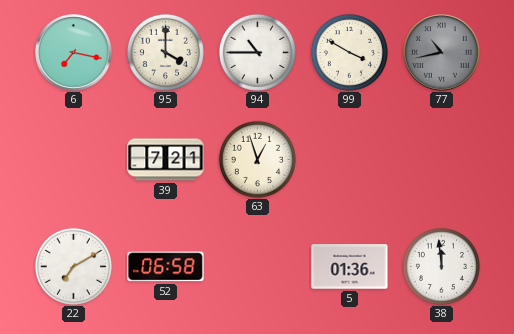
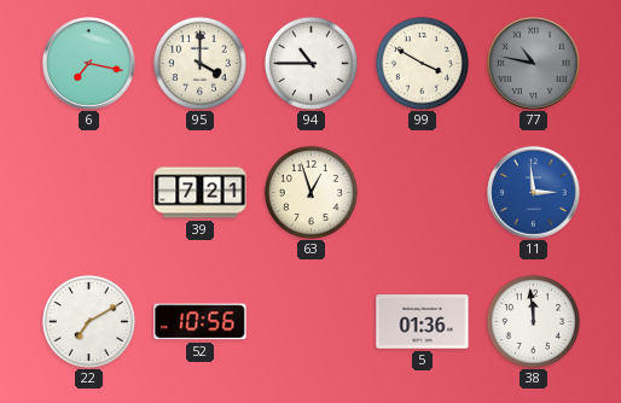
77: 10:43 -> 10:47 (534, 64)
11: none -> 2:59 (534, 193)
52: 06:58 -> 10:56 (201, 322)
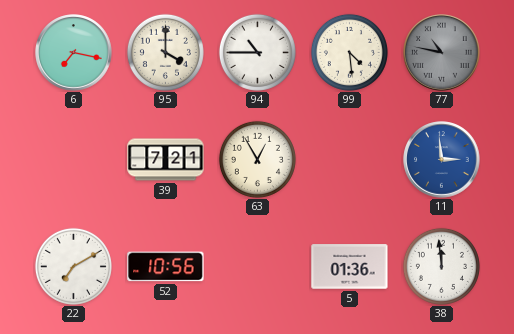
99: 3:50 -> 4:29 (349, 52)
63: 12:57 -> 12:55 (257, 159)
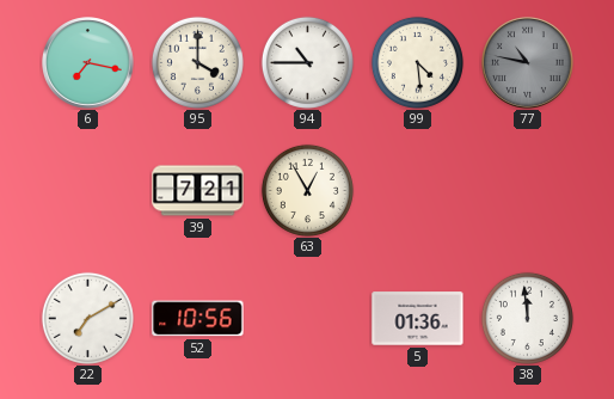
11: 2:59 -> none (442, 160)
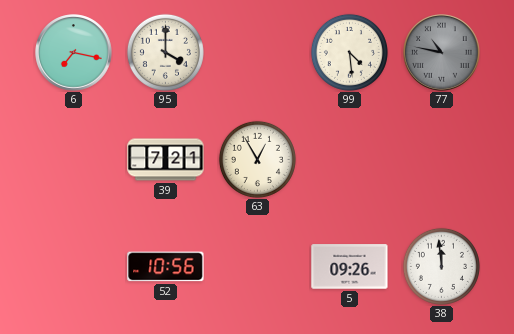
94: 10:45 -> none (307, 62)
22: 7:10 -> none (87, 318)
5: 01:36 -> 09:26 (350, 267)
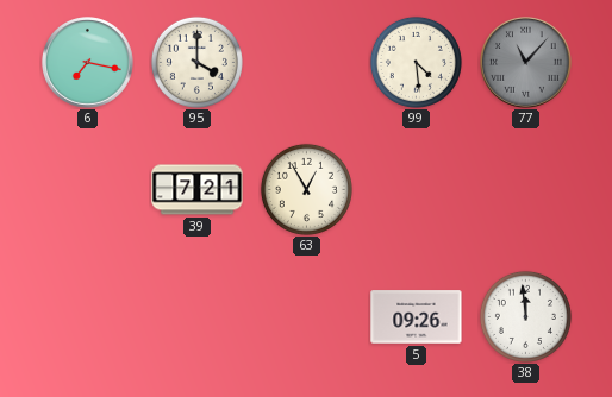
77: 10:47 -> 11:07 (526, 63)
52: 10:56 -> none (166, 267)
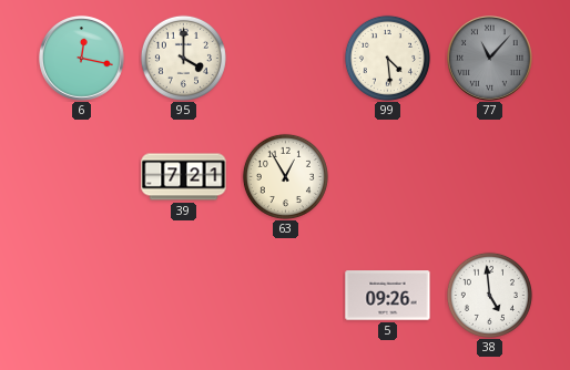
6: 7:17 -> 12:17 (82, 59)
38: 11:59 -> 4:59 (489, 295)
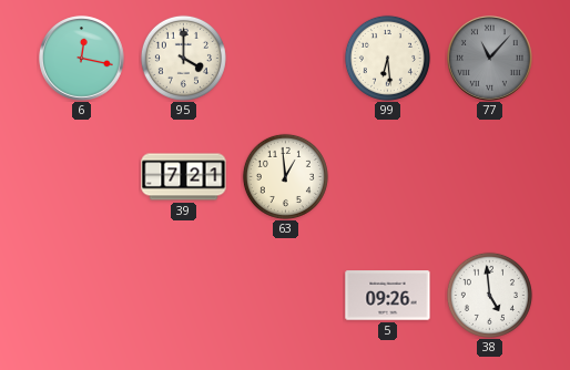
99: 4:29 -> 6:29 (387, 58)
63: 12:55 -> 12:59 (285, 176)
